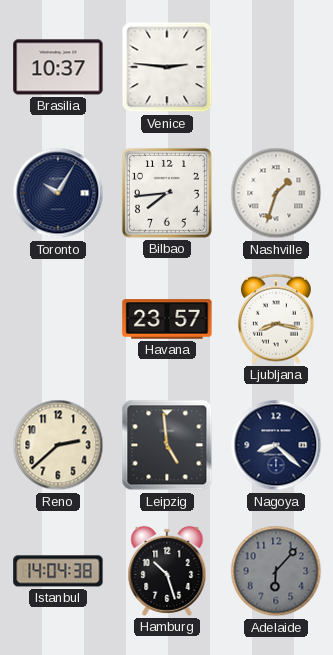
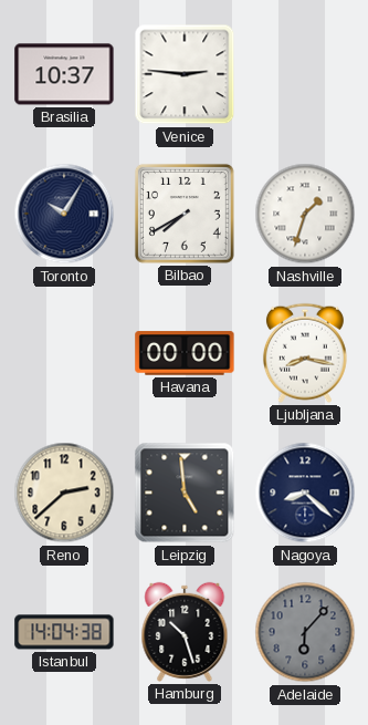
Bilbao: 7:44 -> 7:40 (185, 214)
Havana: 23:57 -> 00:00 (185, 353)
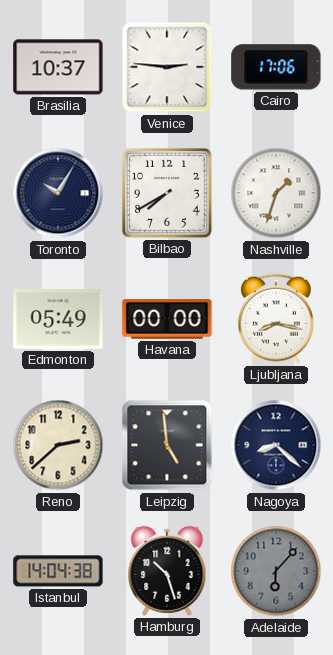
Cairo: none -> 17:06 (276, 67)
Edmonton: none -> 05:49 (58, 319)
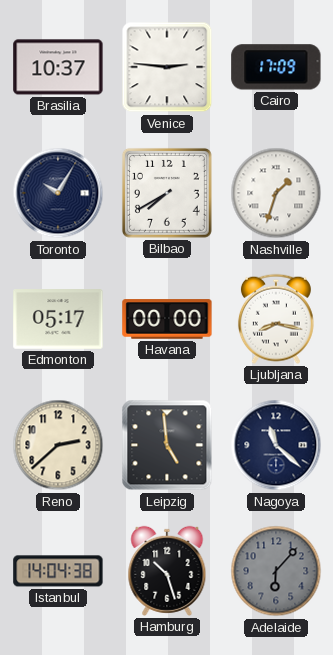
Cairo: 17:06 -> 17:09 (276, 67)
Edmonton: 05:49 -> 05:17 (58, 319)
Nagoya: 8:22 -> 11:22 (276, 445)
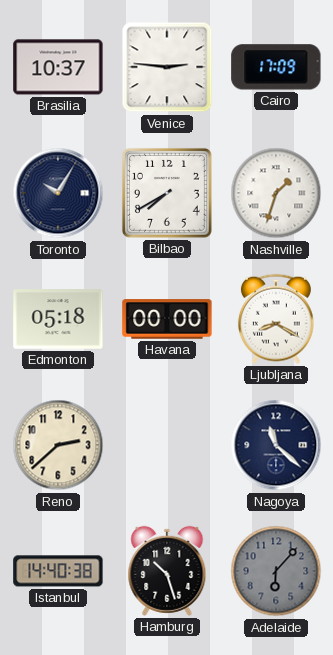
Edmonton: 05:17 -> 05:18 (58, 319)
Ljubljana: 8:17 -> 8:20 (276, 319)
Leipzig: 4:59 -> none (167, 445)
Istanbul: 14:04 -> 14:40 (58, 571)
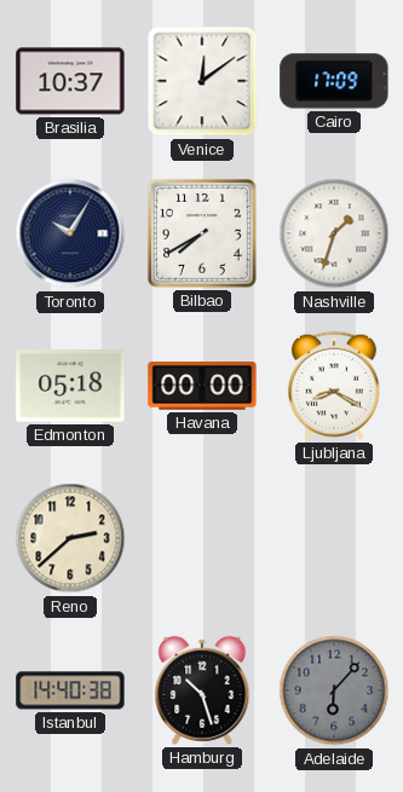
Venice: 2:46 -> 12:09 (202, 81)
Nagoya: 11:22 -> none (276, 445)
